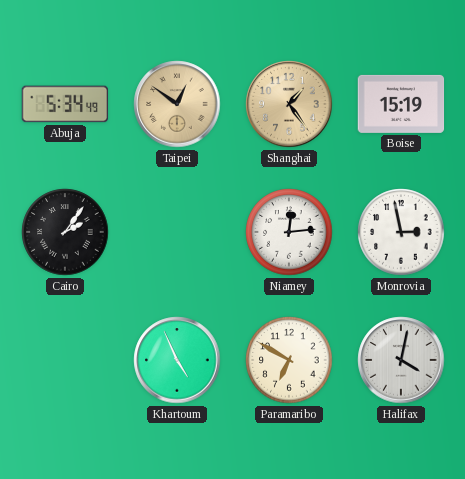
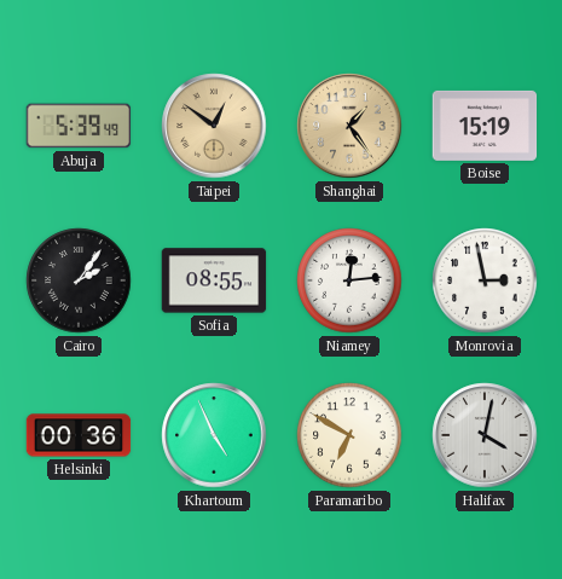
Abuja: 5:34 -> 5:39 (79, 126)
Sofia: none -> 08:55 (214, 280)
Helsinki: none -> 00:36 (79, 435)
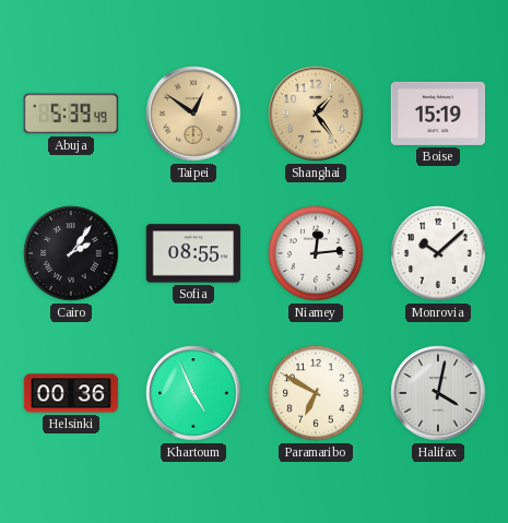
Monrovia: 2:58 -> 10:08 (438, 253)
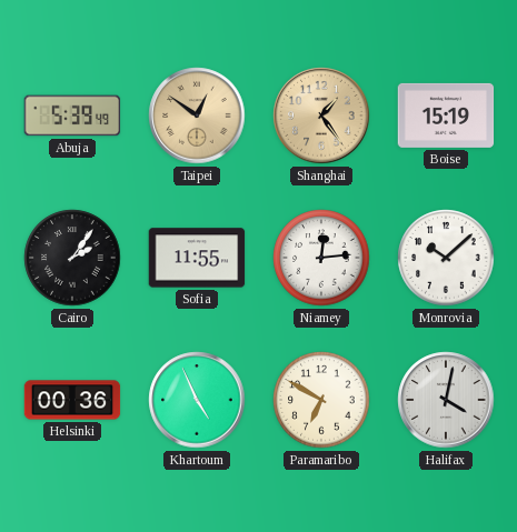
Sofia: 08:55 -> 11:55 (197, 258)
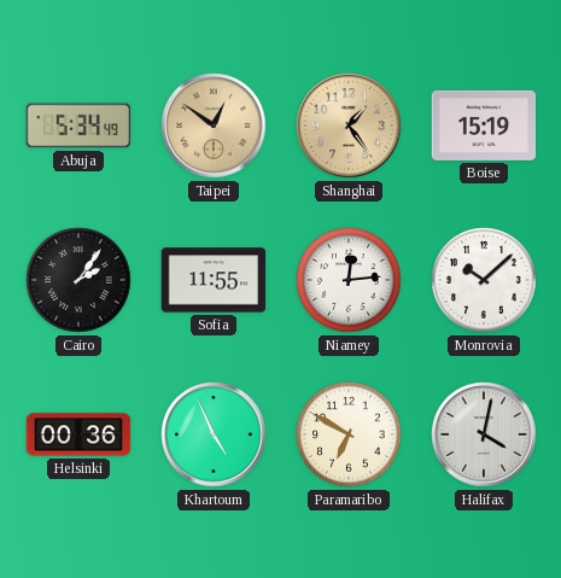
Abuja: 5:39 -> 5:34 (78, 125)
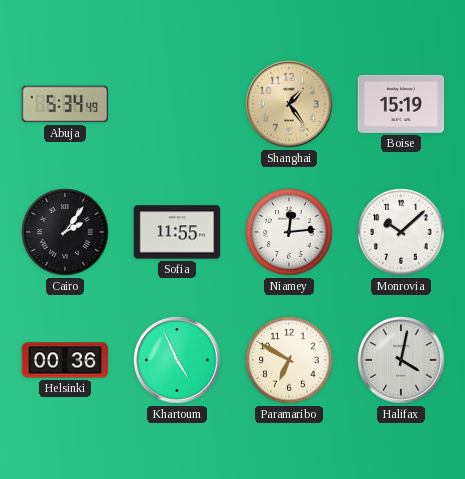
Taipei: 12:51 -> none (214, 125)
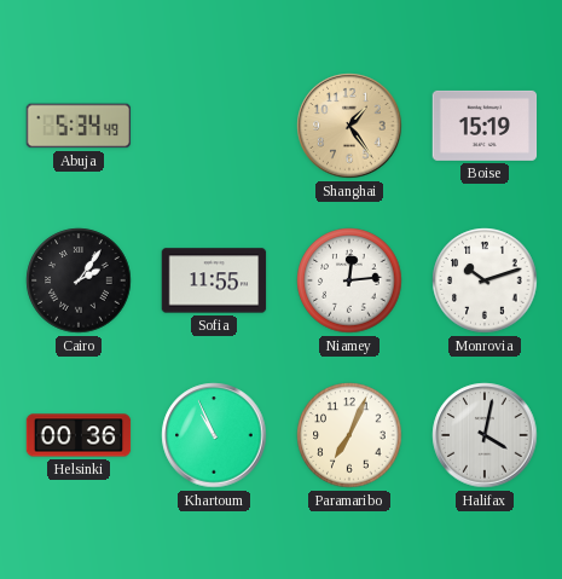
Monrovia: 10:08 -> 10:12 (485, 280)
Khartoum: 4:56 -> 10:56 (214, 435)
Paramaribo: 6:50 -> 7:04 (349, 435)
